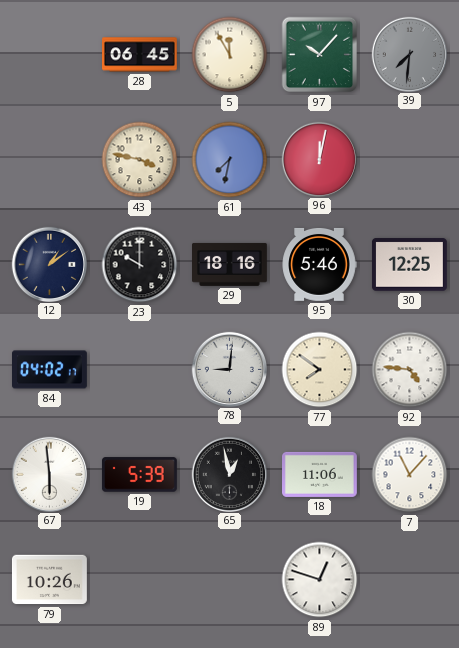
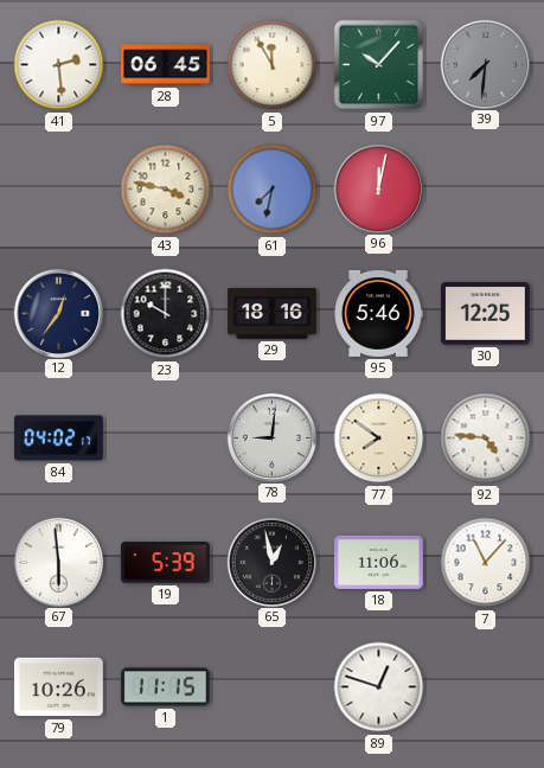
41: none -> 2:29 (59, 65)
12: 1:09 -> 12:36 (58, 313)
1: none -> 11:15 (166, 687)
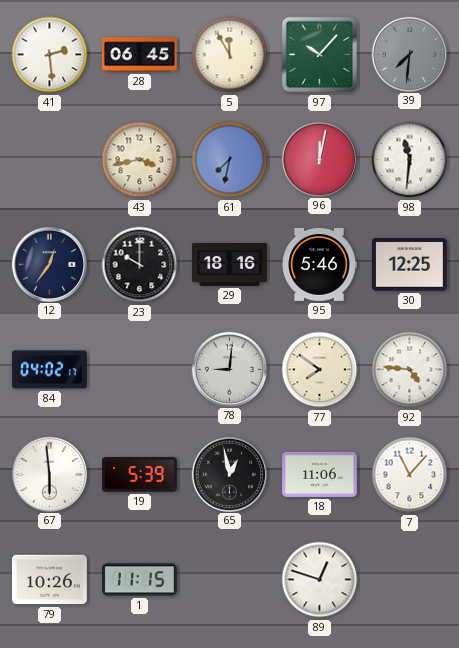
43: 3:47 -> 3:43 (140, 160)
98: none -> 11:31 (410, 160)
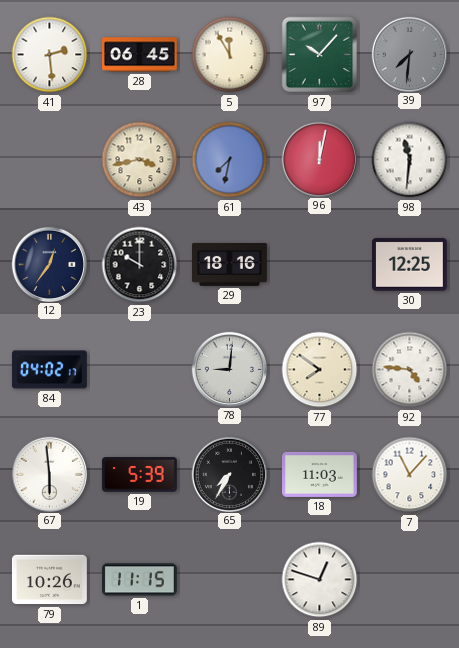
95: 5:46 -> none (319, 264)
65: 12:58 -> 7:35 (229, 474)
18: 11:06 -> 11:03 (320, 474)
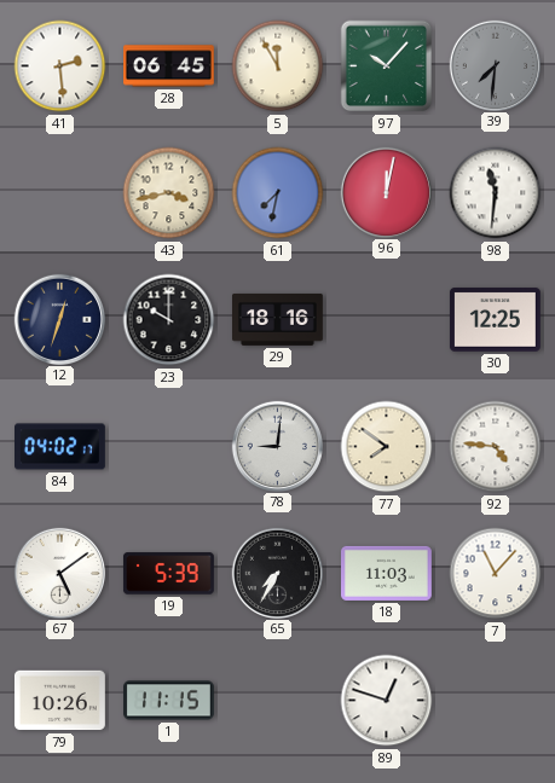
12: 12:36 -> 12:33 (59, 319)
67: 5:59 -> 5:09 (59, 573)
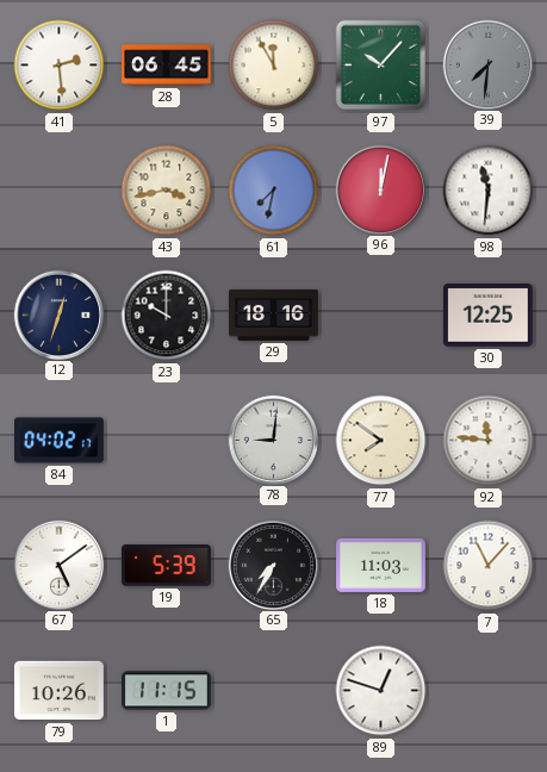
92: 4:46 -> 11:46 (489, 441)
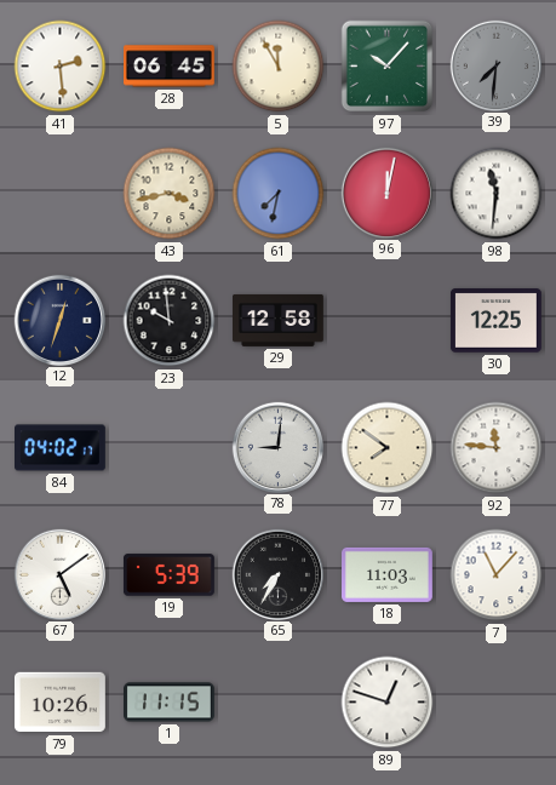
23: 10:00 -> 9:59 (170, 321)
29: 18:16 -> 12:58 (279, 321)
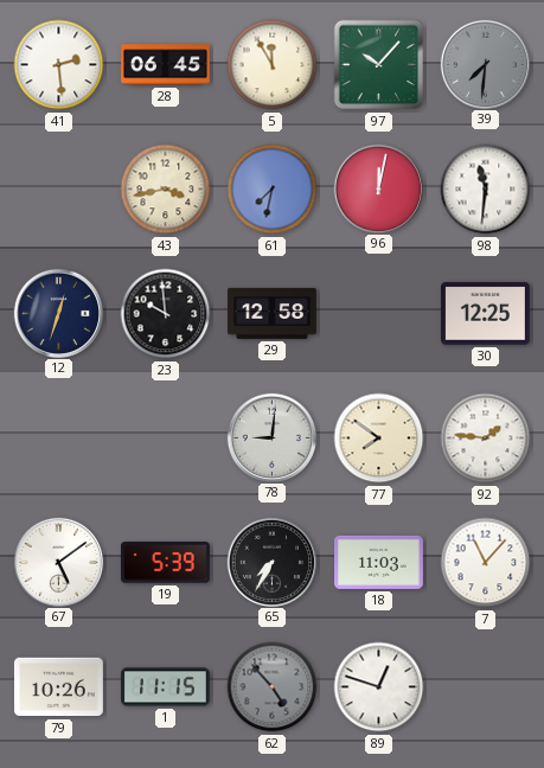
84: 04:02 -> none (61, 448)
92: 11:46 -> 1:46 (486, 439)
62: none -> 4:53 (273, 687)
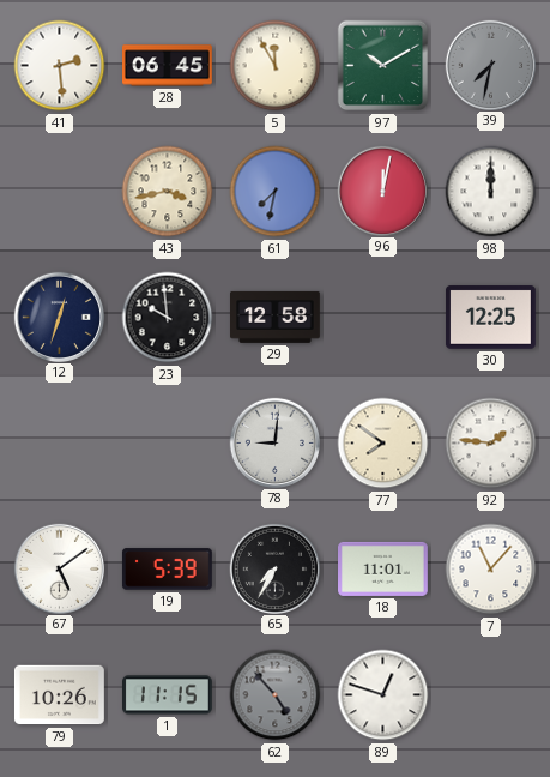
97: 10:07 -> 10:10 (383, 66)
39: 7:31 -> 7:32 (490, 65)
98: 11:31 -> 12:00 (491, 192)
18: 11:03 -> 11:01 (383, 568)
